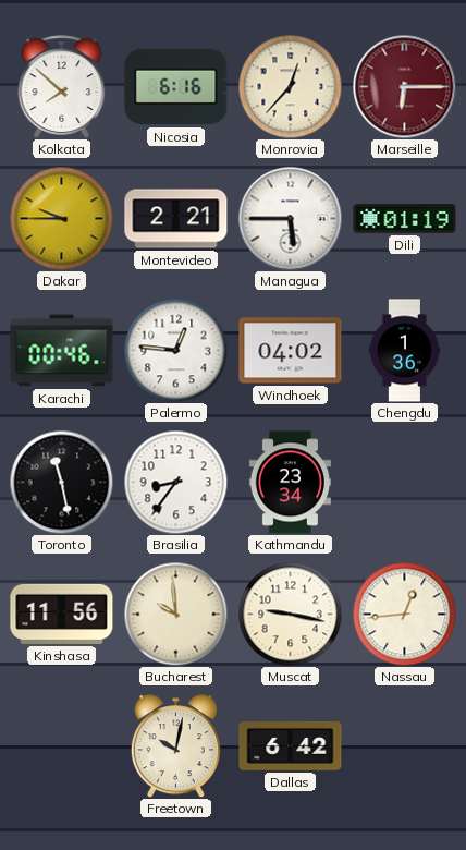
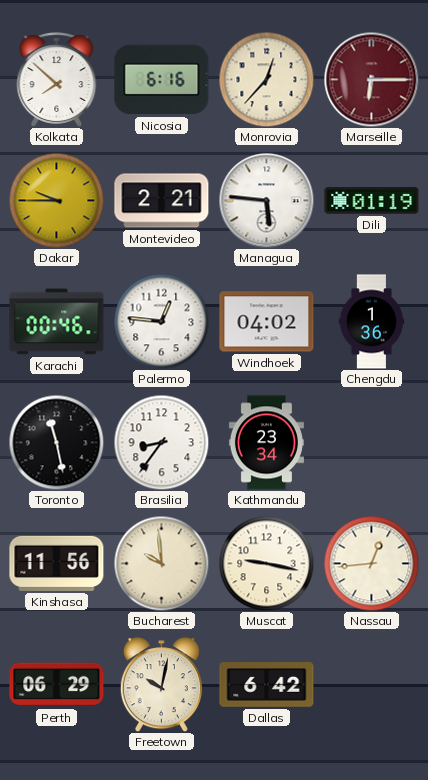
Managua: 5:45 -> 5:46 (266, 200)
Perth: none -> 06:29 (57, 685)
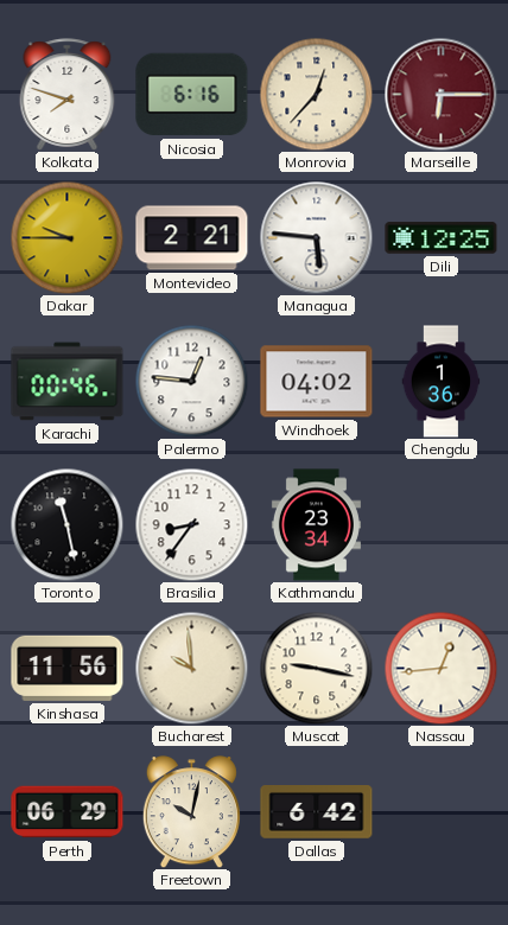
Kolkata: 7:52 -> 7:48 (68, 95)
Dili: 01:19 -> 12:25 (442, 238)
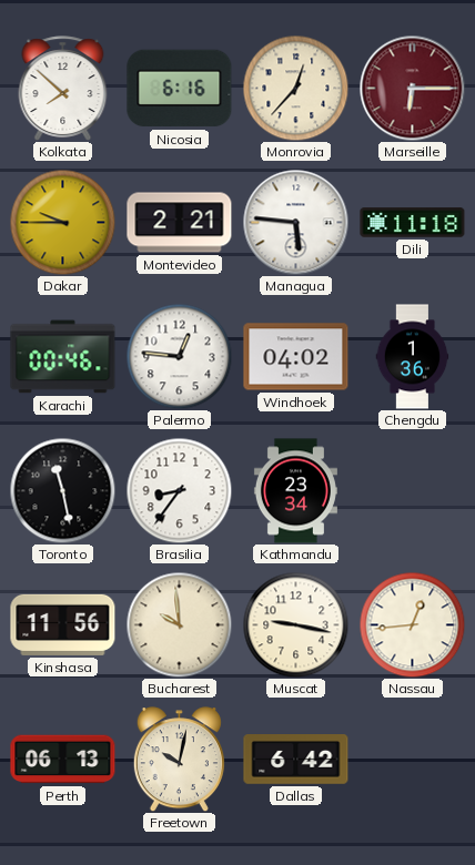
Kolkata: 7:48 -> 7:52 (63, 89)
Dili: 12:25 -> 11:18 (413, 223)
Perth: 06:29 -> 06:13 (63, 760)
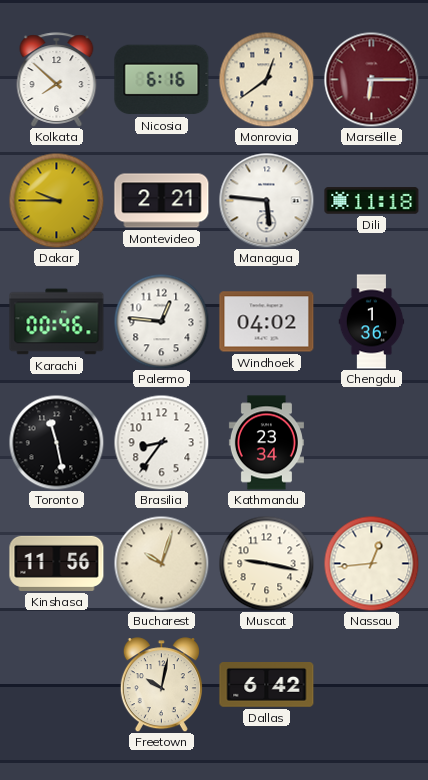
Monrovia: 12:37 -> 12:39 (266, 79)
Bucharest: 9:59 -> 10:03 (161, 563)
Perth: 06:13 -> none (63, 760)
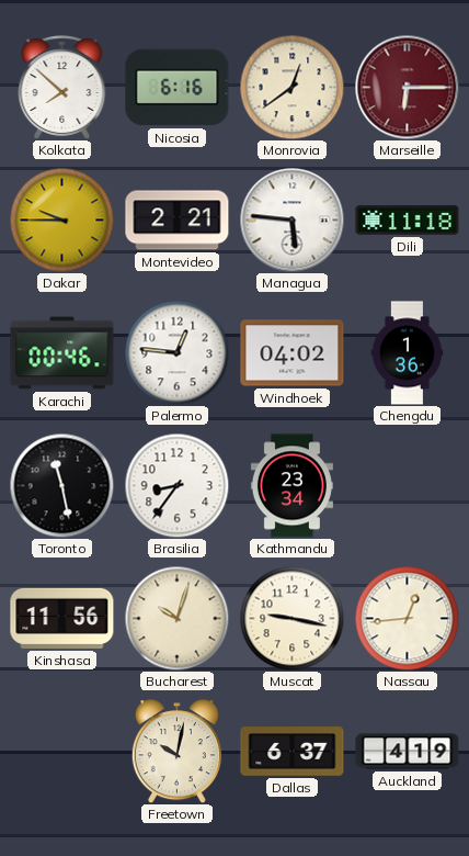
Dallas: 6:42 -> 6:37 (293, 752)
Auckland: none -> 4:19 (408, 752)
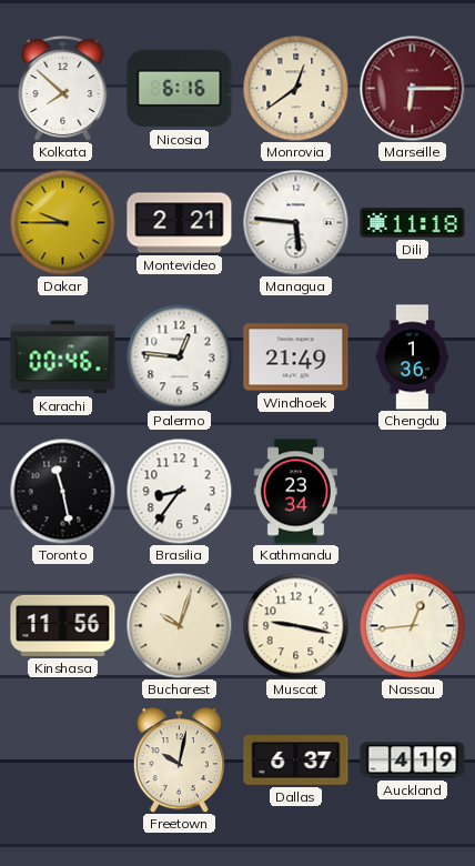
Windhoek: 04:02 -> 21:49 (296, 358)
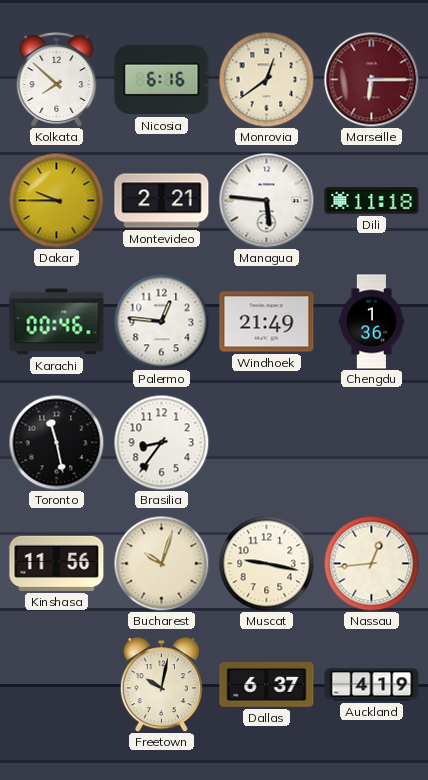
Kathmandu: 23:34 -> none (295, 492)
